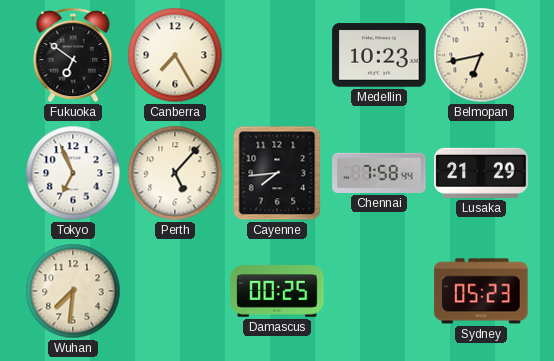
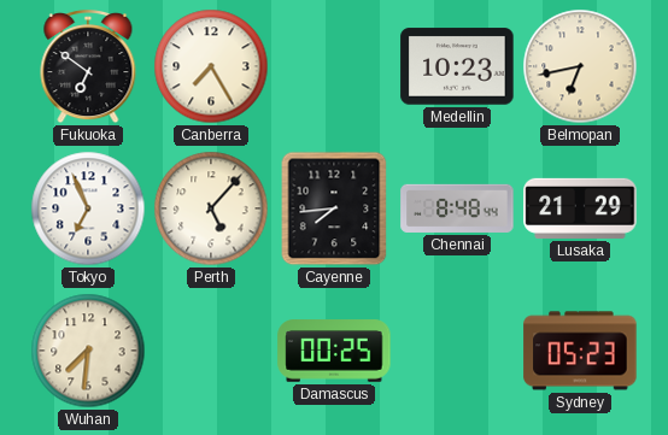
Chennai: 7:58 -> 8:48 (457, 208)
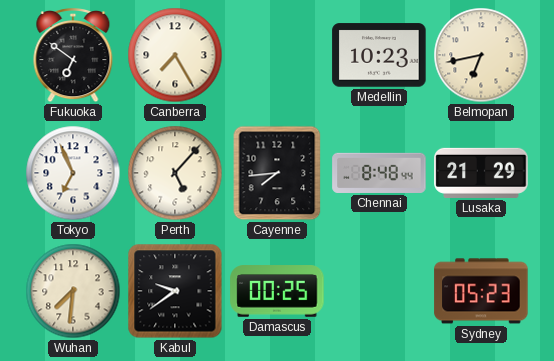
Kabul: none -> 9:39 (175, 291)
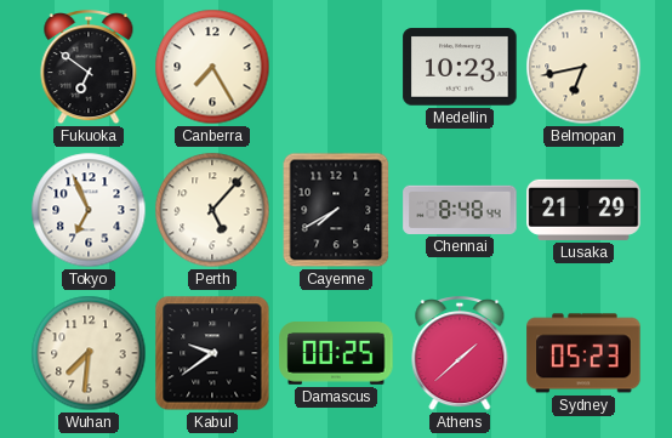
Cayenne: 7:44 -> 7:40 (336, 210)
Athens: none -> 1:38 (460, 354)
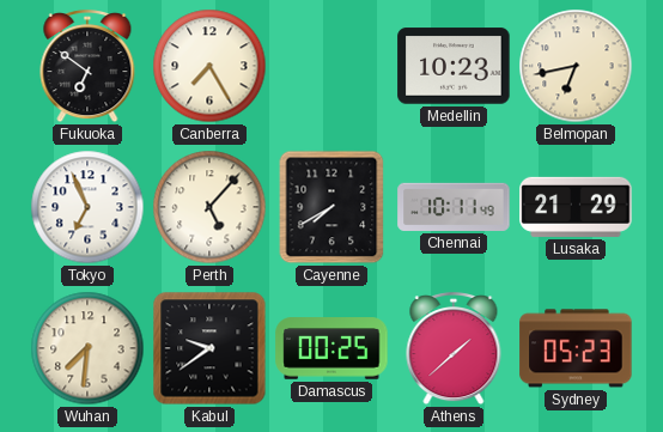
Chennai: 8:48 -> 10:11 (454, 207)
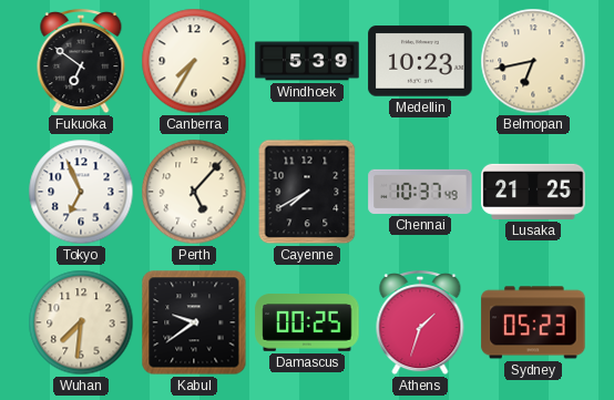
Canberra: 7:25 -> 7:35 (194, 61)
Windhoek: none -> 5:39 (307, 61)
Chennai: 10:11 -> 10:37 (420, 192)
Lusaka: 21:29 -> 21:25 (533, 192)
Athens: 1:38 -> 1:33 (420, 324)
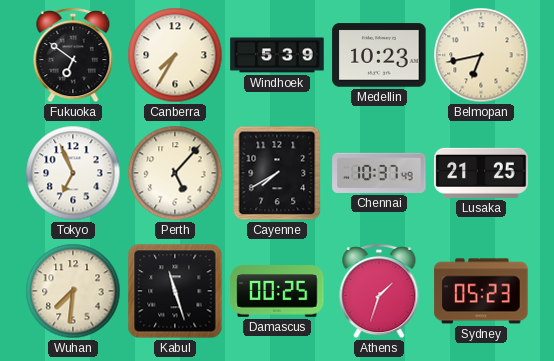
Kabul: 9:39 -> 11:27 (175, 291)
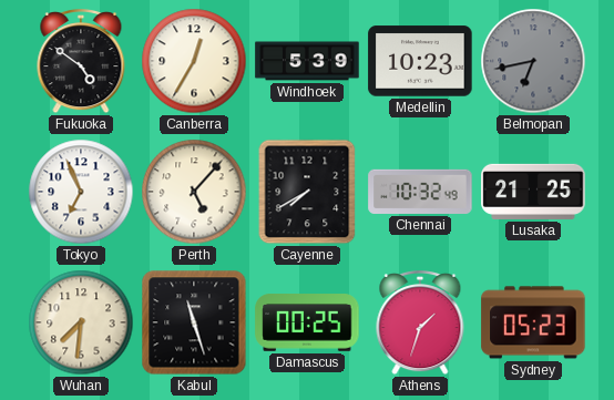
Fukuoka: 6:51 -> 4:51 (81, 62)
Canberra: 7:35 -> 12:35 (194, 61)
Belmopan dial: cream -> grey (533, 61)
Chennai: 10:37 -> 10:32 (420, 192)
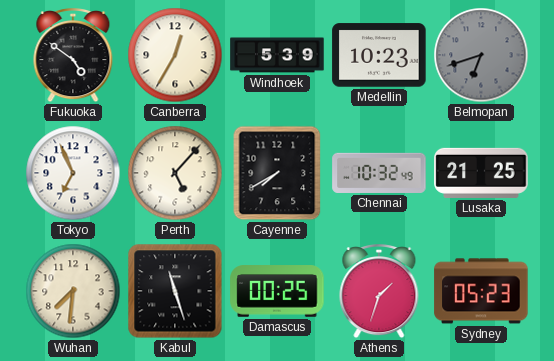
Belmopan: 6:43 -> 6:42 (481, 55)
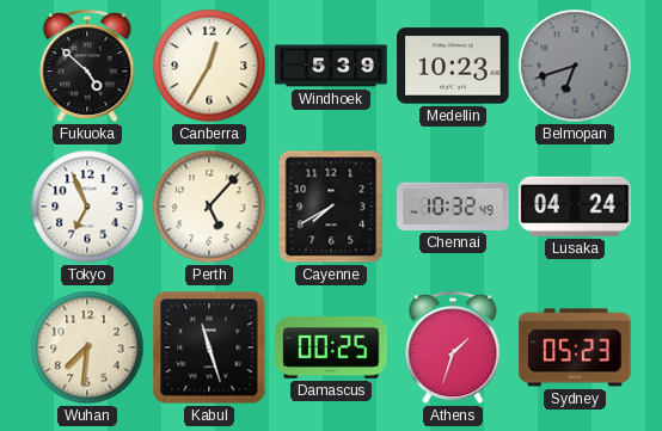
Fukuoka: 4:51 -> 4:52 (87, 67)
Lusaka: 21:25 -> 04:24 (575, 207)
